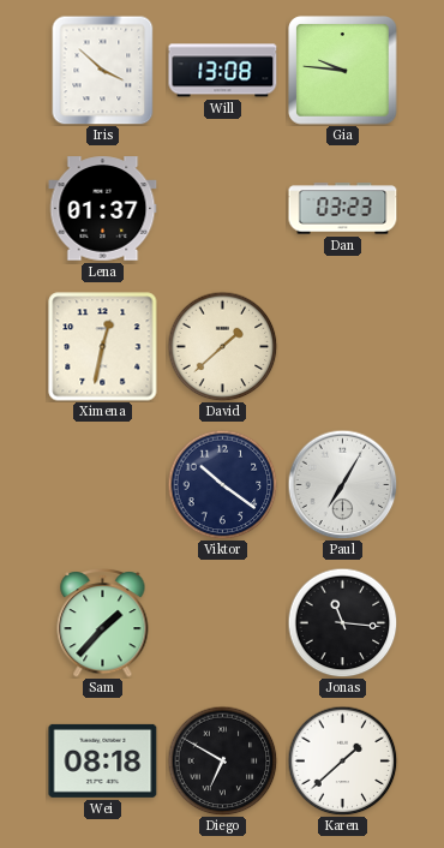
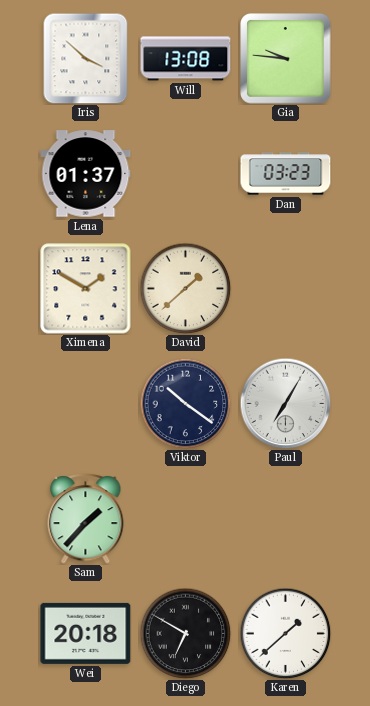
Ximena: 12:32 -> 1:50 (86, 289)
Jonas: 11:16 -> none (342, 622)
Wei: 08:18 -> 20:18 (86, 633)
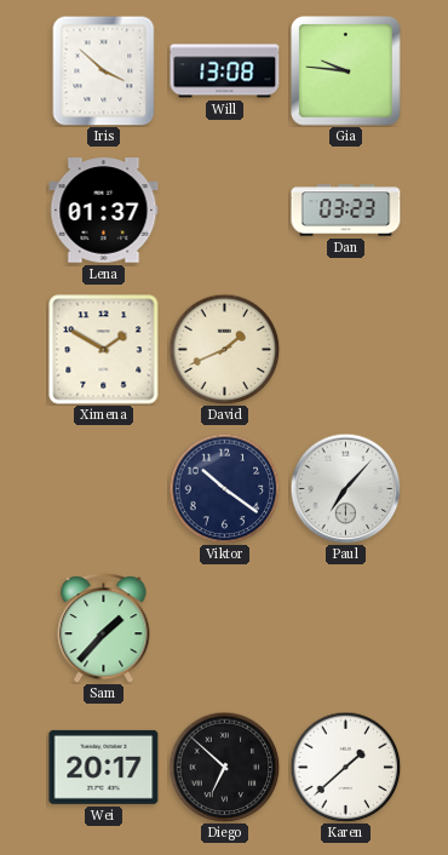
David: 1:38 -> 1:41 (224, 349)
Paul: 7:05 -> 7:07 (345, 488)
Wei: 20:18 -> 20:17 (104, 767)
Diego: 6:50 -> 6:52 (224, 767)
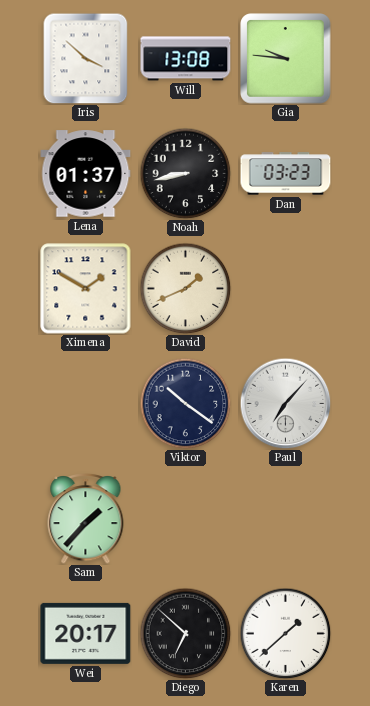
Noah: none -> 8:43 (185, 173)
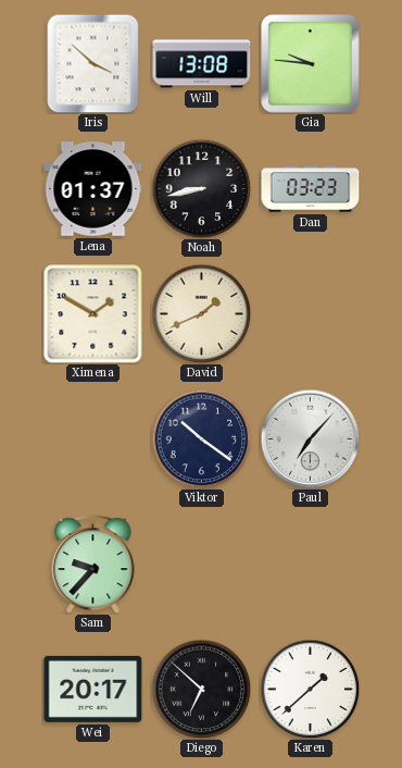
Sam: 1:37 -> 9:37 (93, 563)
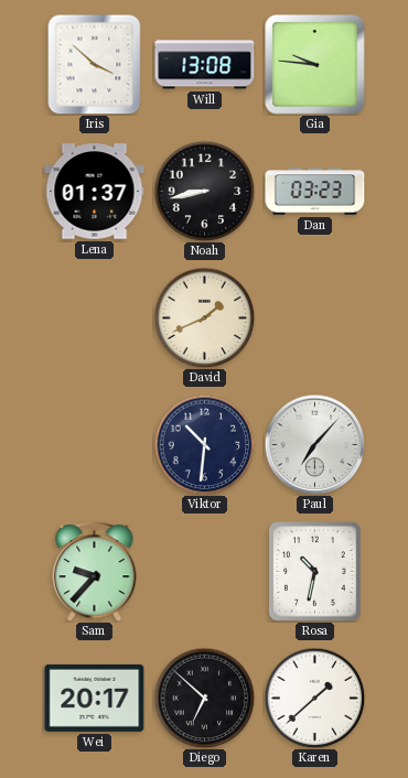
Ximena: 1:50 -> none (93, 314)
Viktor: 10:21 -> 10:31 (204, 444)
Rosa: none -> 10:32 (315, 572)
